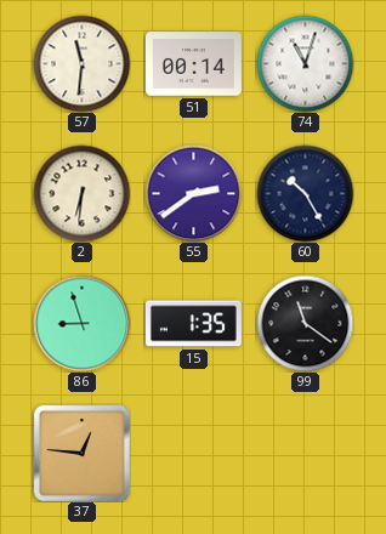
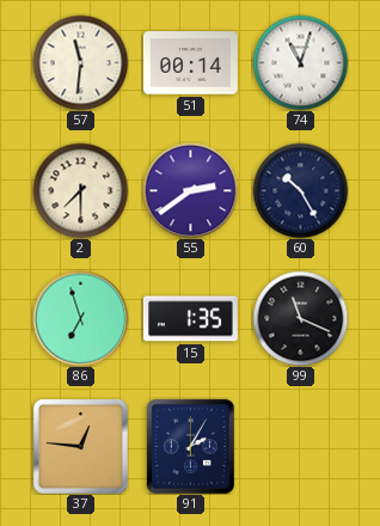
2: 6:31 -> 7:30 (80, 190)
86: 8:57 -> 6:57 (80, 318)
99: 11:21 -> 11:19 (300, 318)
91: none -> 2:05 (190, 446)
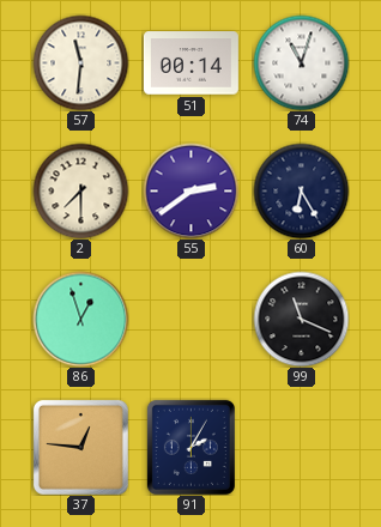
60: 10:25 -> 6:25 (301, 190)
86: 6:57 -> 12:57 (80, 319)
15: 1:35 -> none (190, 319)
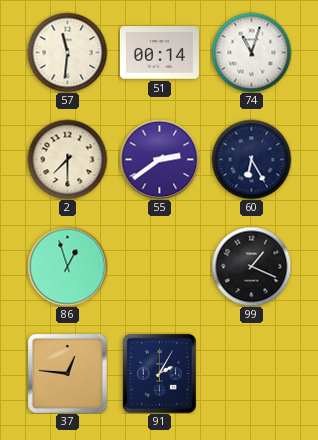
99: 11:19 -> 1:19 (251, 266)
